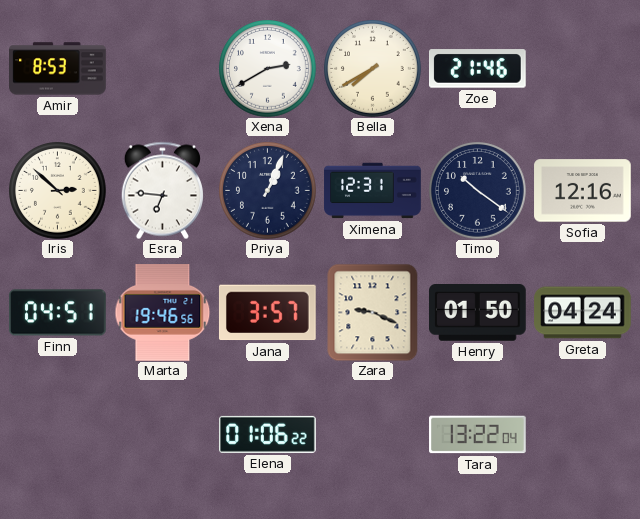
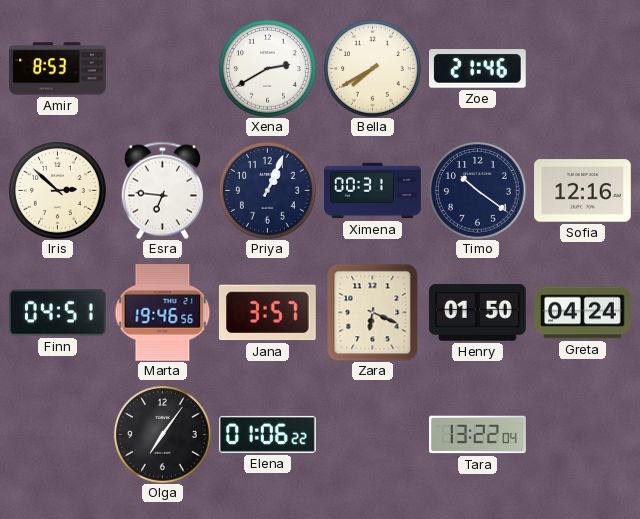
Ximena: 12:31 -> 00:31 (373, 191)
Zara: 9:19 -> 6:19 (373, 312)
Olga: none -> 7:06 (163, 435)
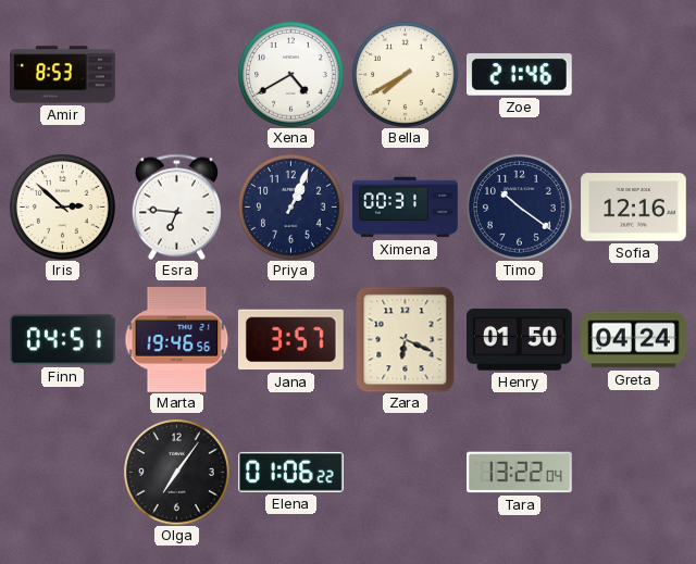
Xena: 2:40 -> 4:40 (291, 75)
